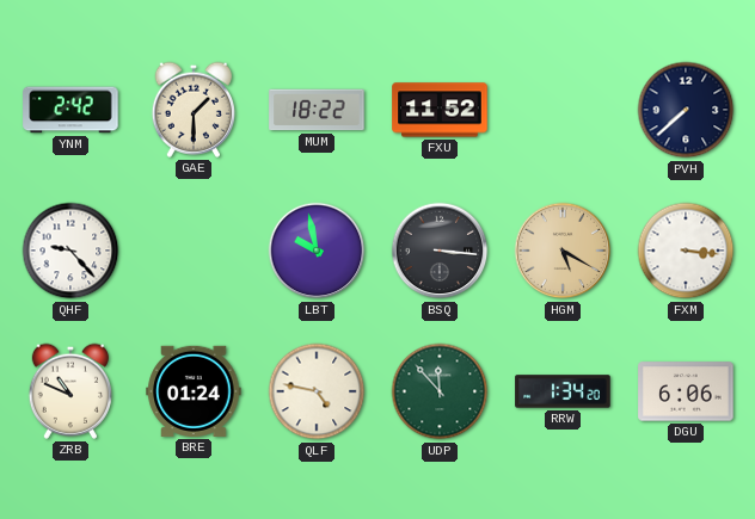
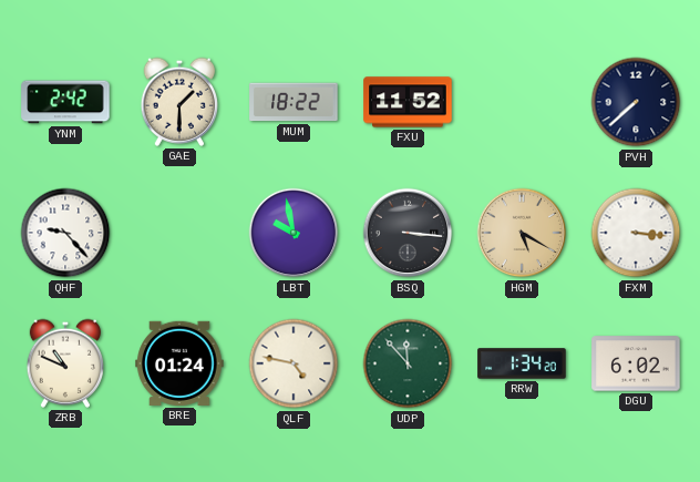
DGU: 6:06 -> 6:02 (636, 363)
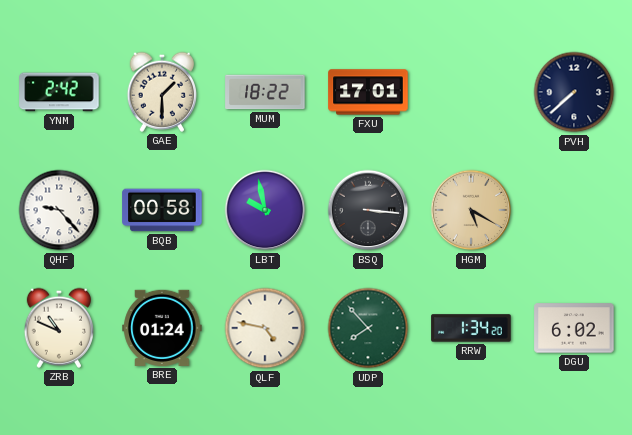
FXU: 11:52 -> 17:01 (368, 92)
BQB: none -> 00:58 (162, 210)
FXM: 3:16 -> none (636, 233)
UDP: 11:53 -> 7:53 (368, 328)
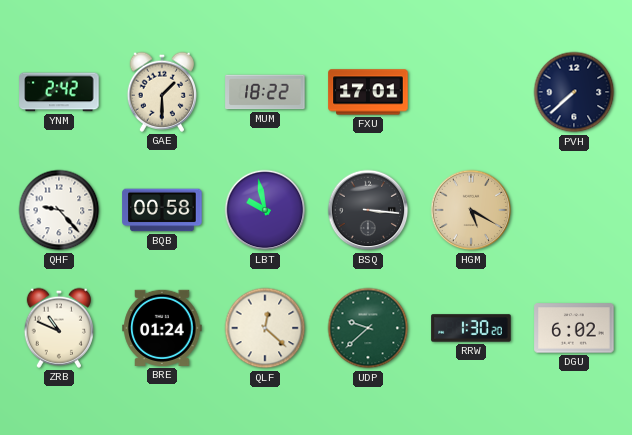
QLF: 4:47 -> 12:22 (265, 328)
UDP: 7:53 -> 9:38 (368, 328)
RRW: 1:34 -> 1:30 (471, 328)
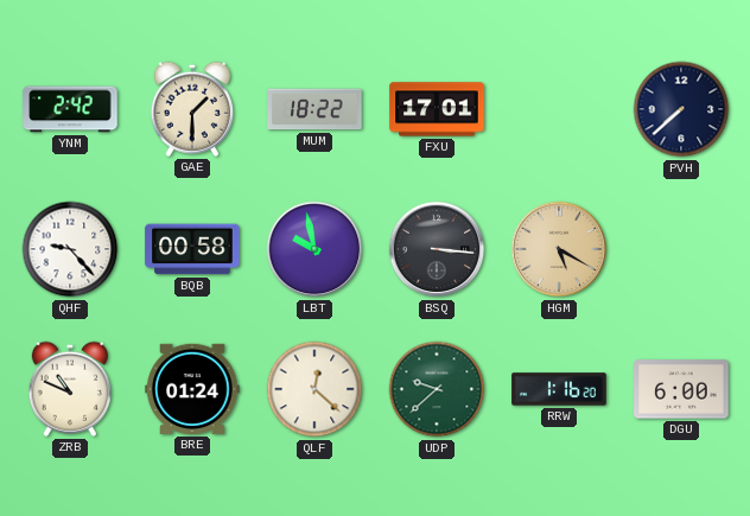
RRW: 1:30 -> 1:16 (559, 389)
DGU: 6:02 -> 6:00 (681, 389)
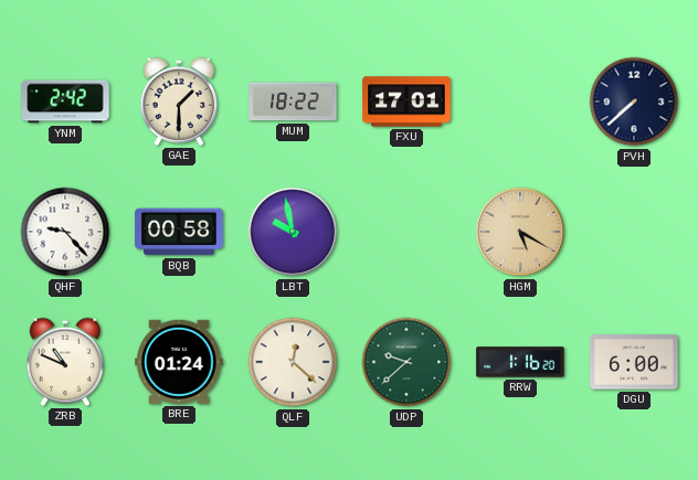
BSQ: 3:16 -> none (437, 249)
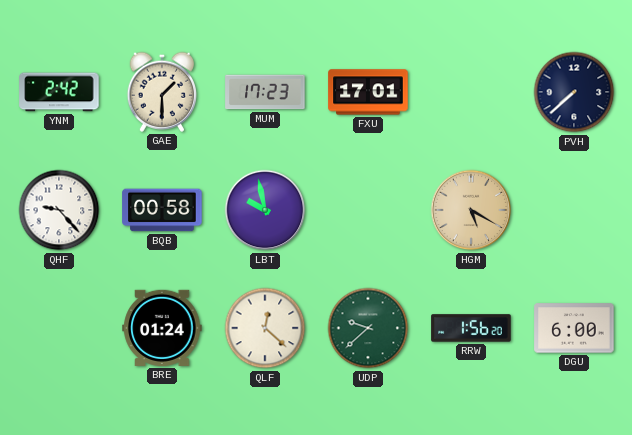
MUM: 18:22 -> 17:23 (265, 92)
ZRB: 10:49 -> none (64, 362)
RRW: 1:16 -> 1:56 (471, 328)
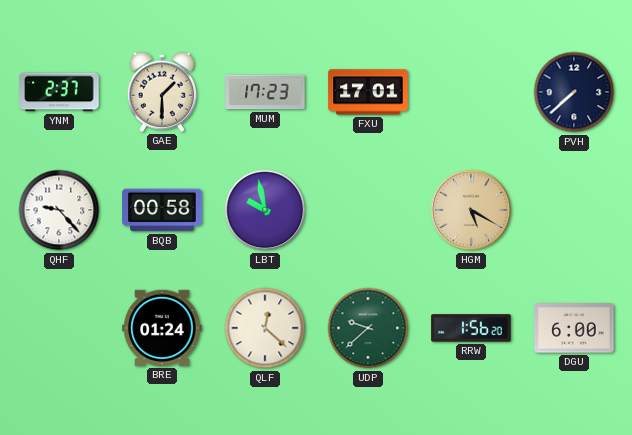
YNM: 2:42 -> 2:37 (59, 92)
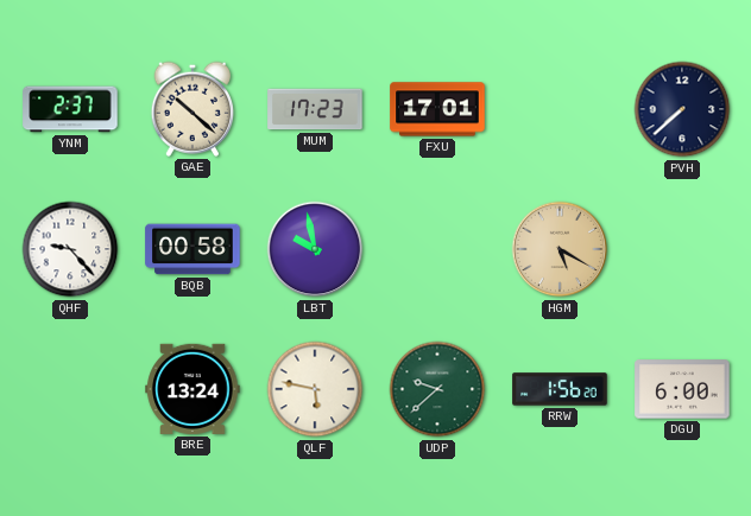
GAE: 1:30 -> 10:22 (191, 109)
BRE: 01:24 -> 13:24 (193, 389)
QLF: 12:22 -> 5:47 (315, 389)
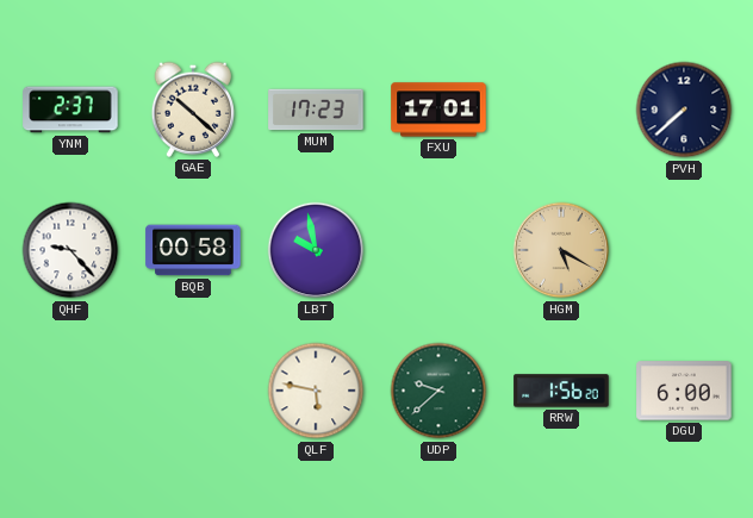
BRE: 13:24 -> none (193, 389)
